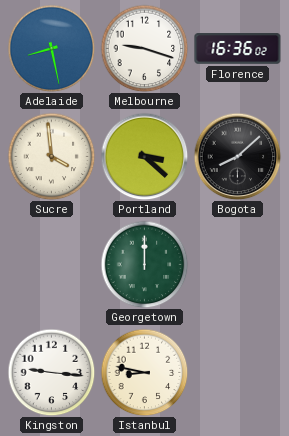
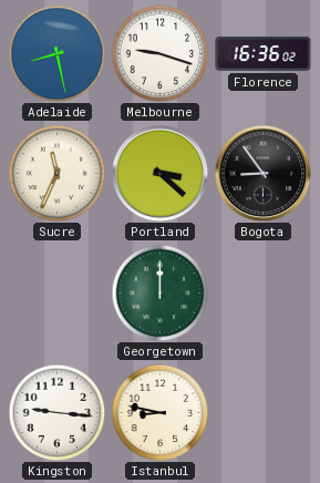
Sucre: 3:59 -> 11:34 (56, 173)
Bogota: 8:08 -> 8:54 (262, 173)
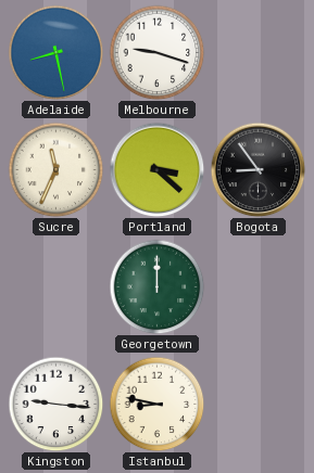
Florence: 16:36 -> none (264, 54)
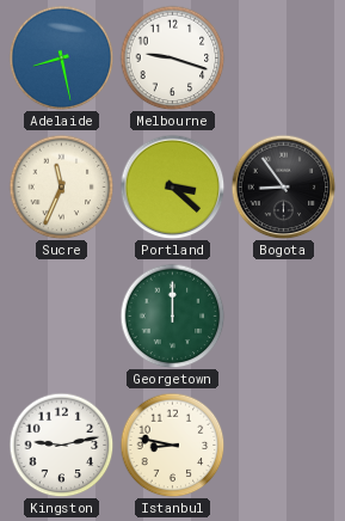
Kingston: 9:16 -> 9:13 (61, 445)
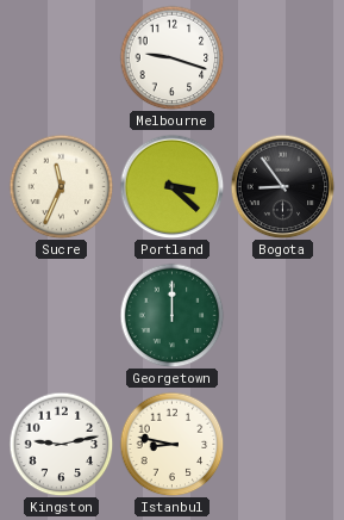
Adelaide: 8:28 -> none (61, 57)
